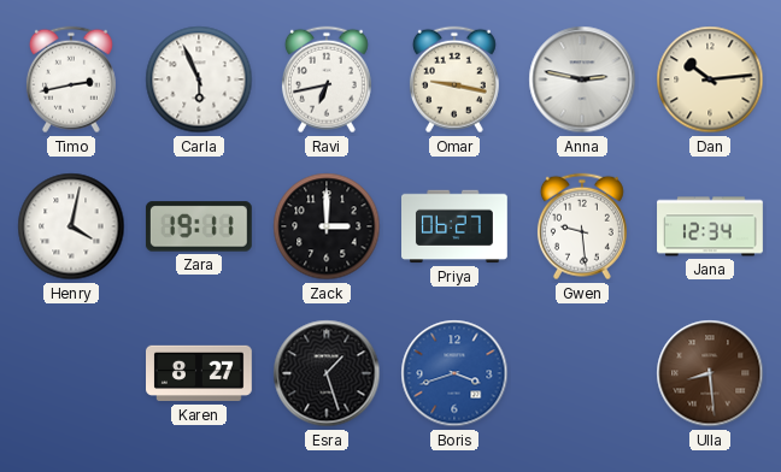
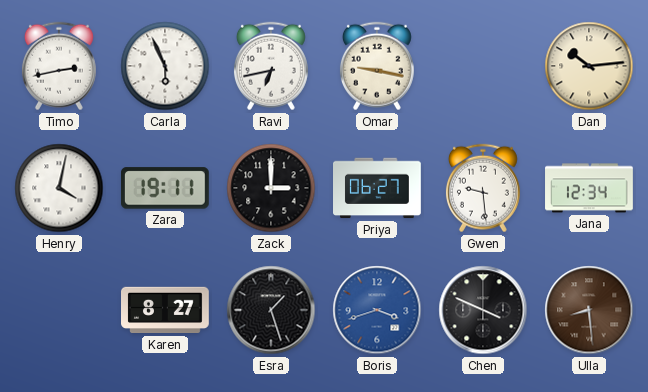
Anna: 2:47 -> none (582, 79)
Chen: none -> 3:49 (483, 310)
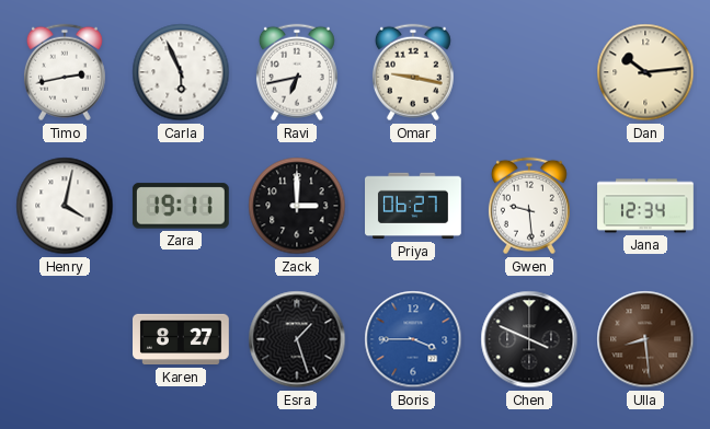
Boris: 3:42 -> 3:45 (413, 339)
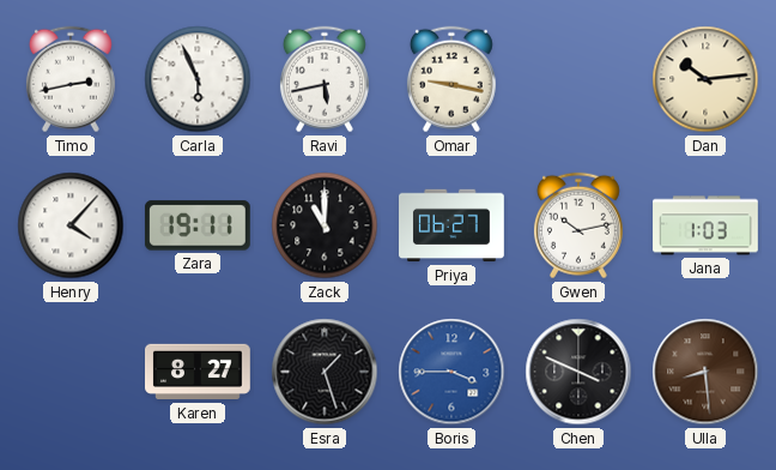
Ravi: 6:43 -> 5:43 (325, 79)
Henry: 4:02 -> 4:07 (71, 225)
Zack: 3:00 -> 11:00 (325, 225)
Gwen: 9:29 -> 10:13 (578, 225)
Jana: 12:34 -> 1:03 (705, 225)
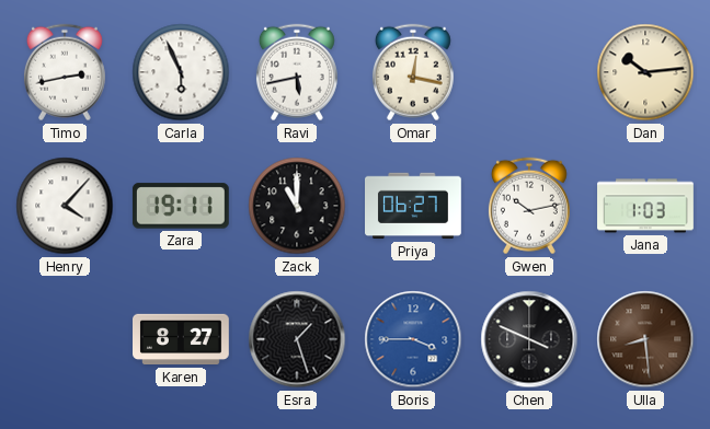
Omar: 9:17 -> 12:17 (413, 72)
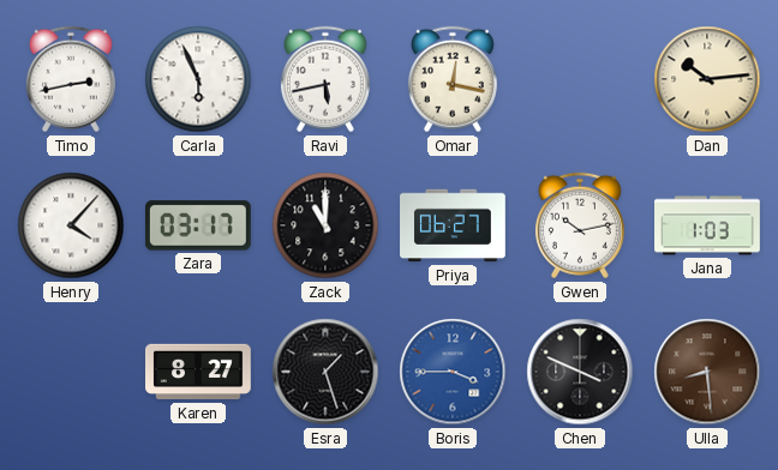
Zara: 19:11 -> 03:17 (198, 225)
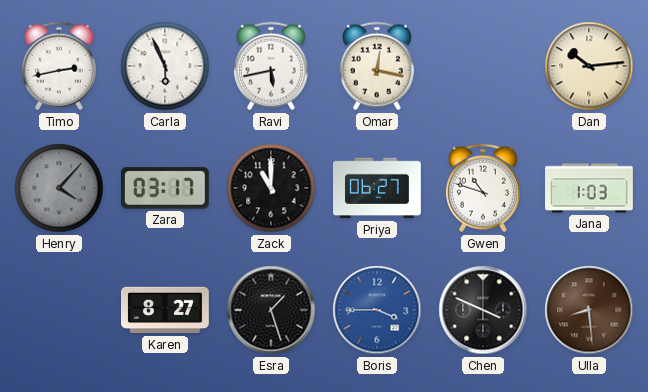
Henry dial: white -> grey (59, 188)
Gwen: 10:13 -> 10:48 (483, 188)
